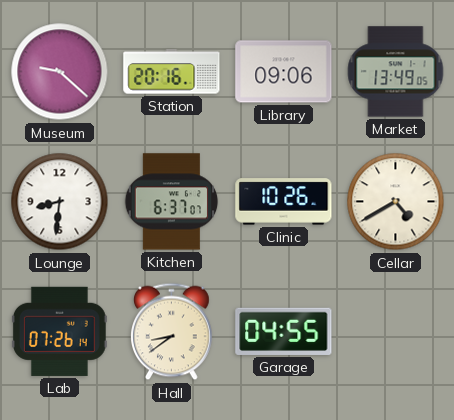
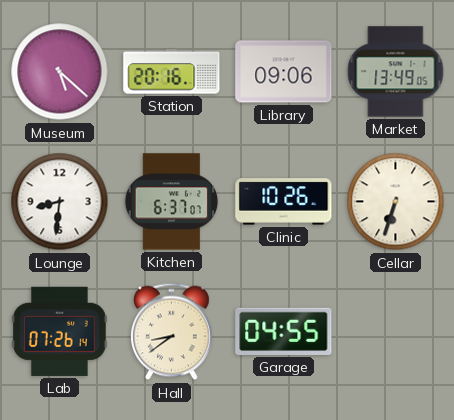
Museum: 9:22 -> 5:22 (60, 72)
Cellar: 4:40 -> 6:33 (396, 202)
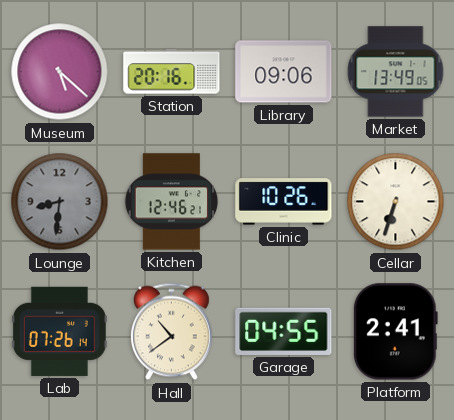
Lounge dial: white -> grey (60, 202)
Kitchen: 6:37 -> 12:46 (172, 202)
Hall: 8:39 -> 10:39 (172, 332)
Platform: none -> 2:41 (395, 332)
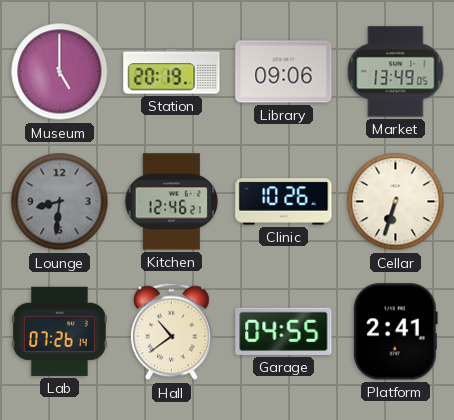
Museum: 5:22 -> 5:00 (60, 72)
Station: 20:16 -> 20:19 (172, 72)
